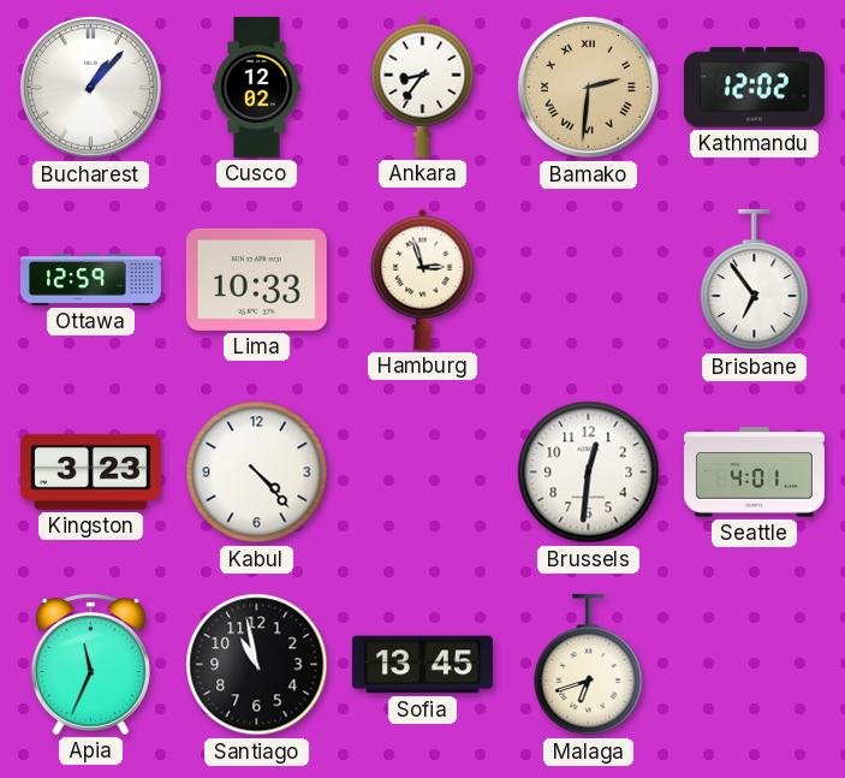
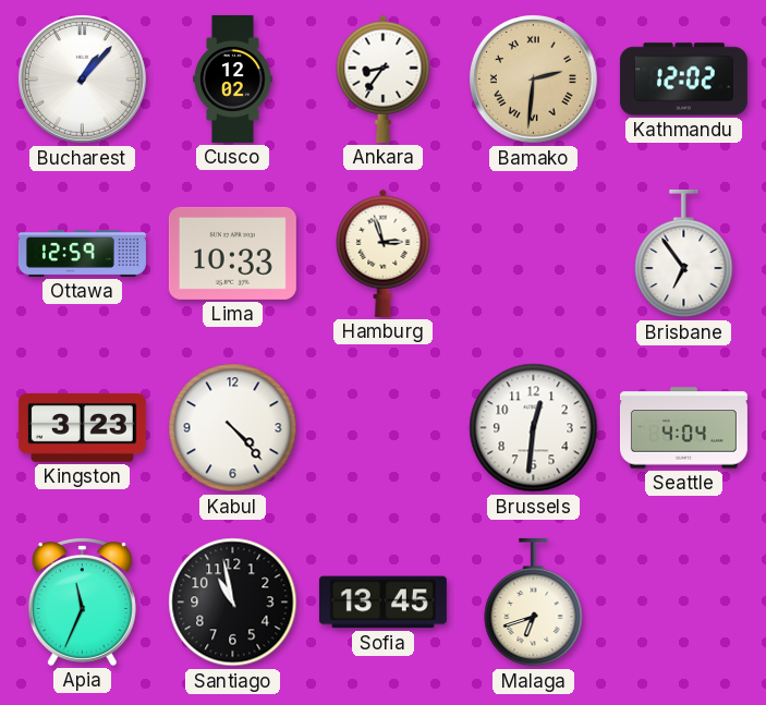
Seattle: 4:01 -> 4:04 (683, 428)
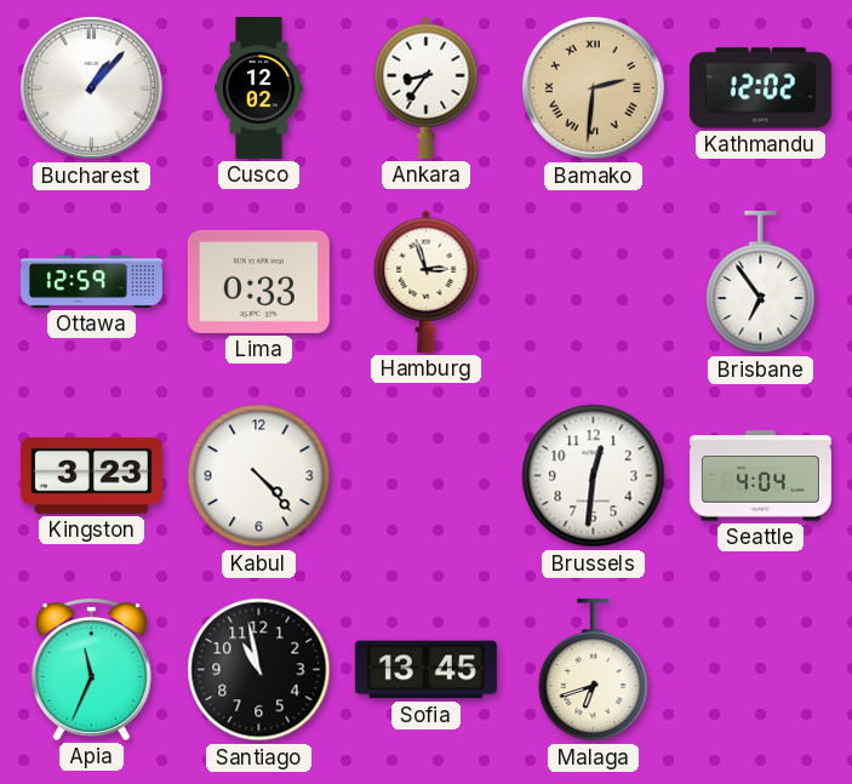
Lima: 10:33 -> 0:33 (258, 281)
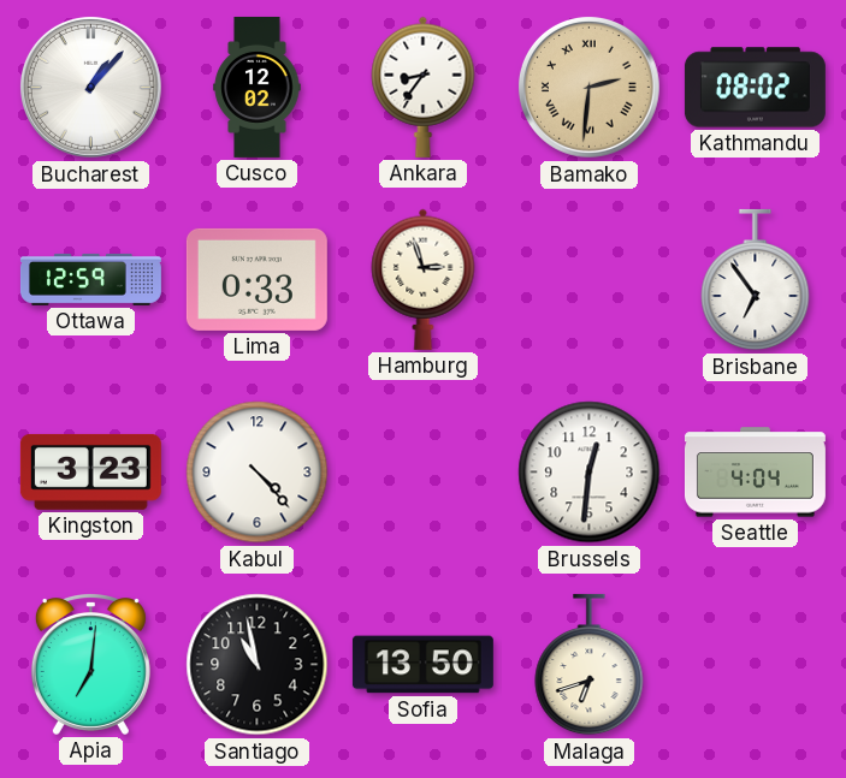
Kathmandu: 12:02 -> 08:02 (755, 88)
Apia: 11:34 -> 7:01 (90, 665)
Sofia: 13:45 -> 13:50 (422, 665)
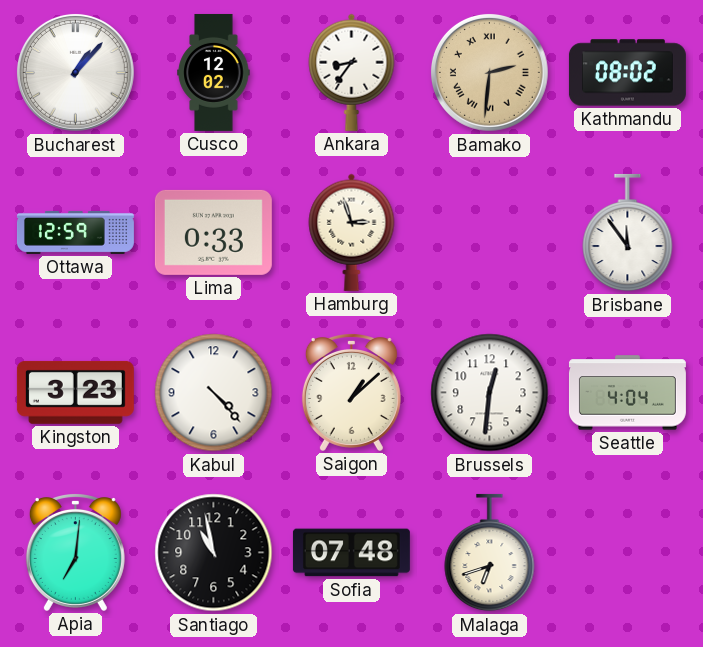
Brisbane: 6:54 -> 11:54 (628, 233)
Saigon: none -> 1:08 (351, 393)
Sofia: 13:50 -> 07:48 (351, 553)
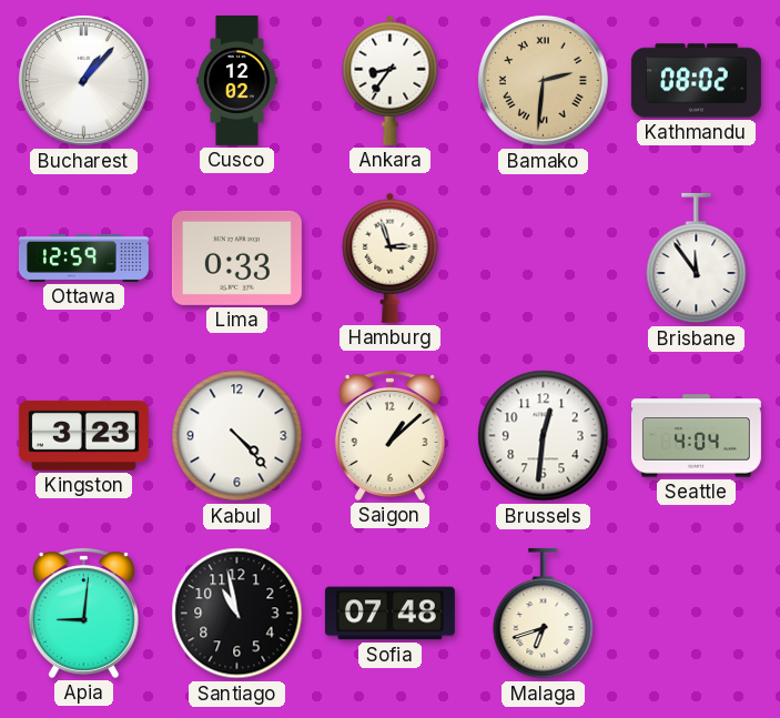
Apia: 7:01 -> 9:01 (83, 614)
